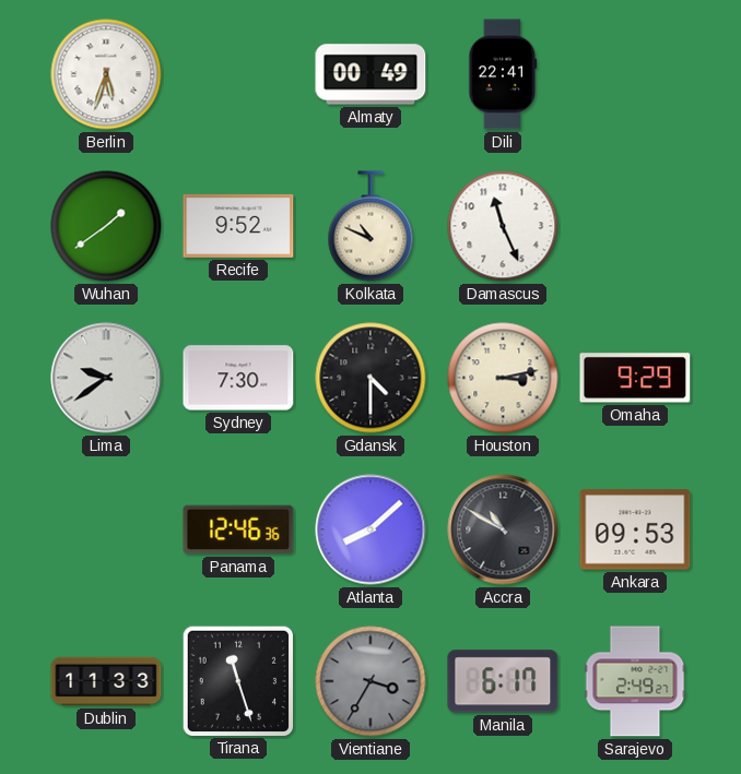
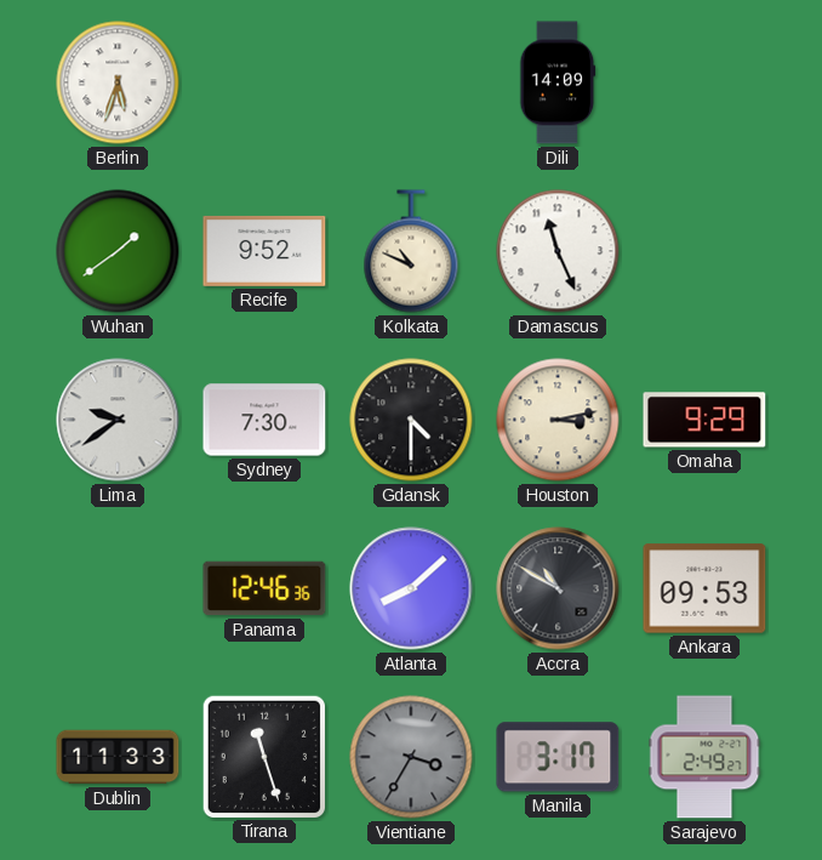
Almaty: 00:49 -> none (370, 74)
Dili: 22:41 -> 14:09 (558, 82)
Manila: 6:17 -> 3:17 (558, 757)
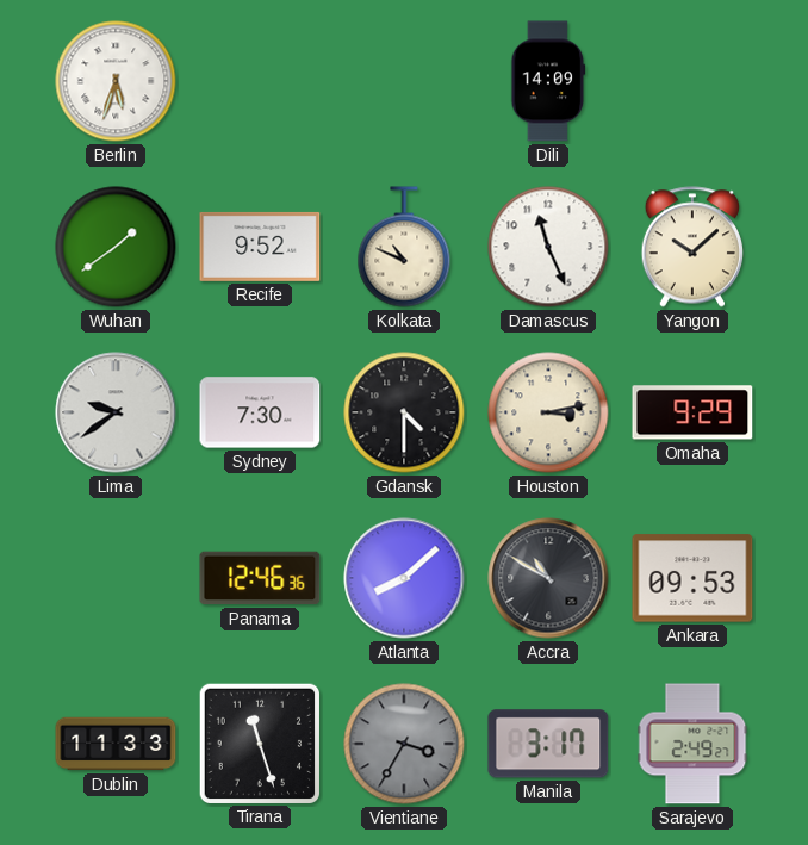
Yangon: none -> 10:08 (691, 247)
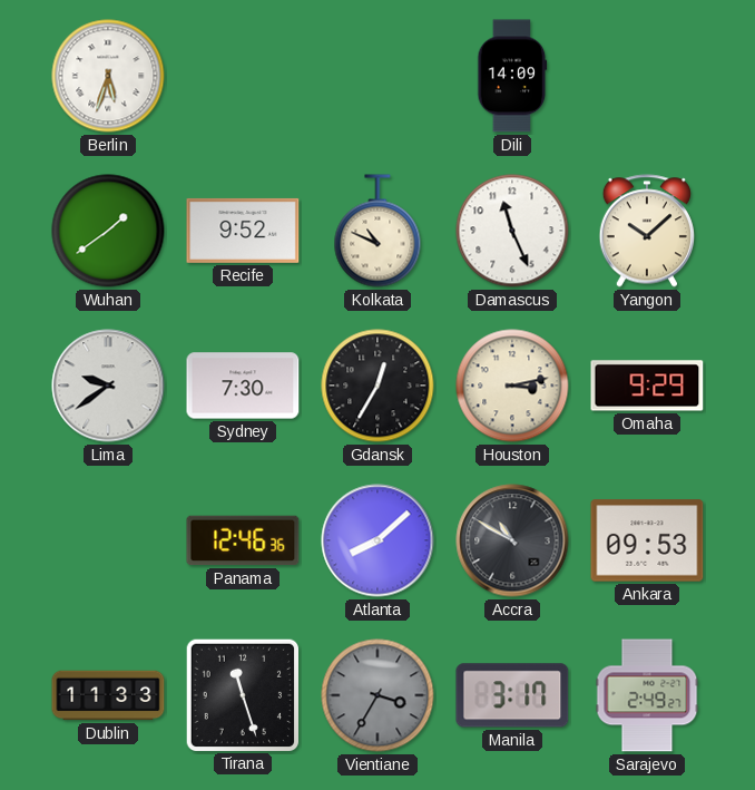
Gdansk: 4:30 -> 12:35 (377, 386)
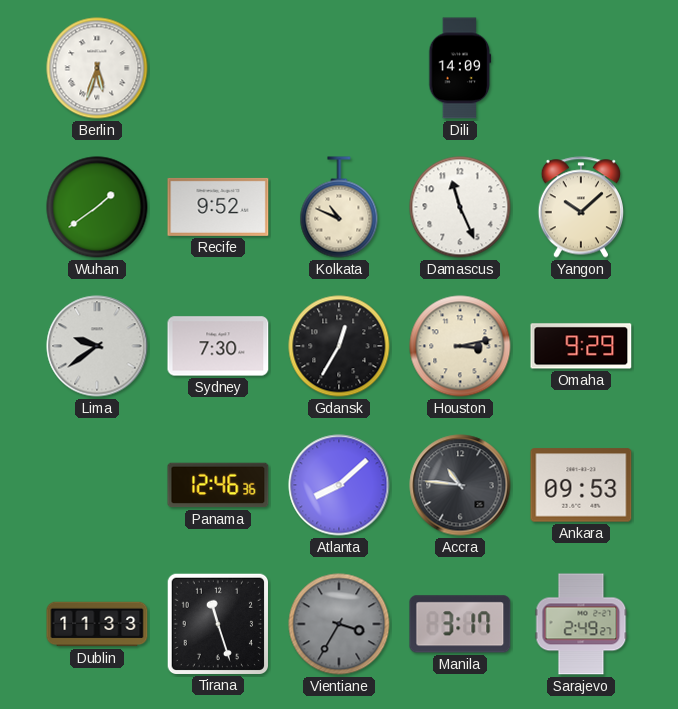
Accra: 10:50 -> 10:46 (460, 485)
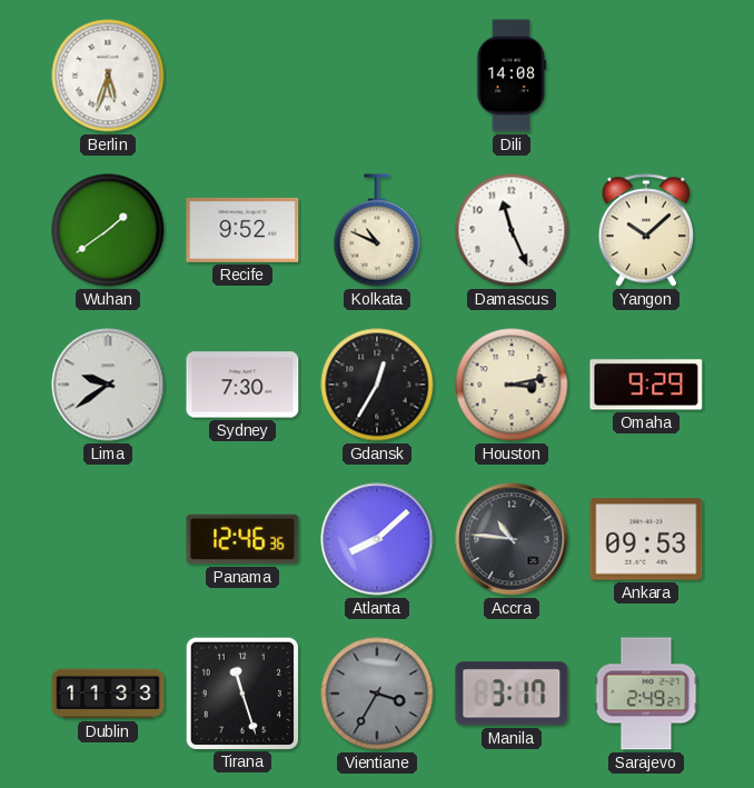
Dili: 14:09 -> 14:08 (512, 76)
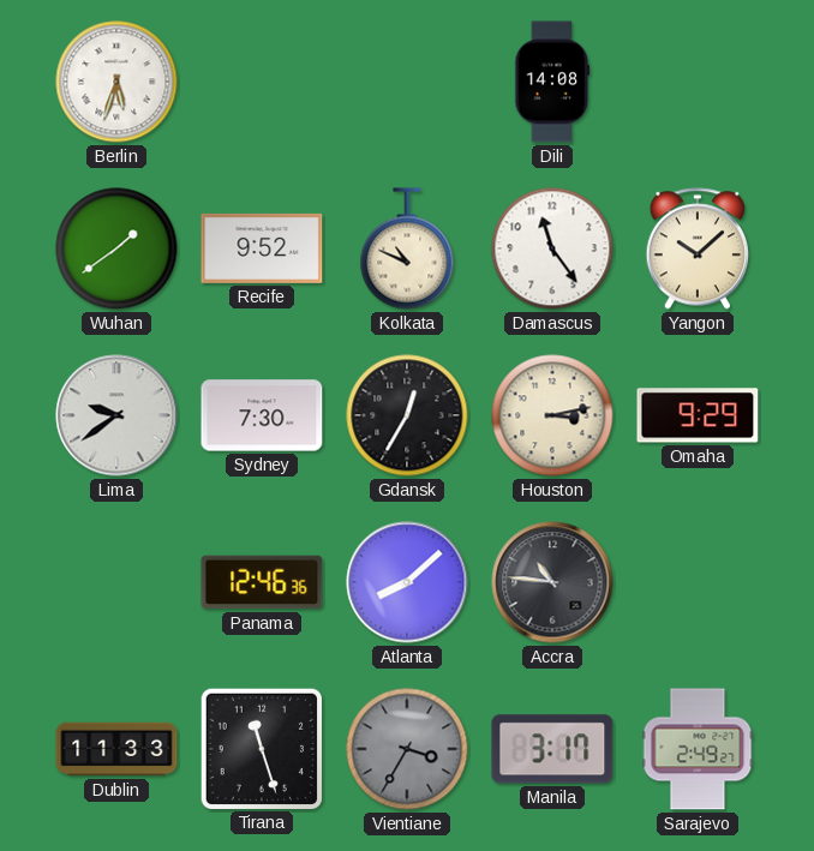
Damascus: 11:26 -> 11:24 (552, 248)
Ankara: 09:53 -> none (646, 539)
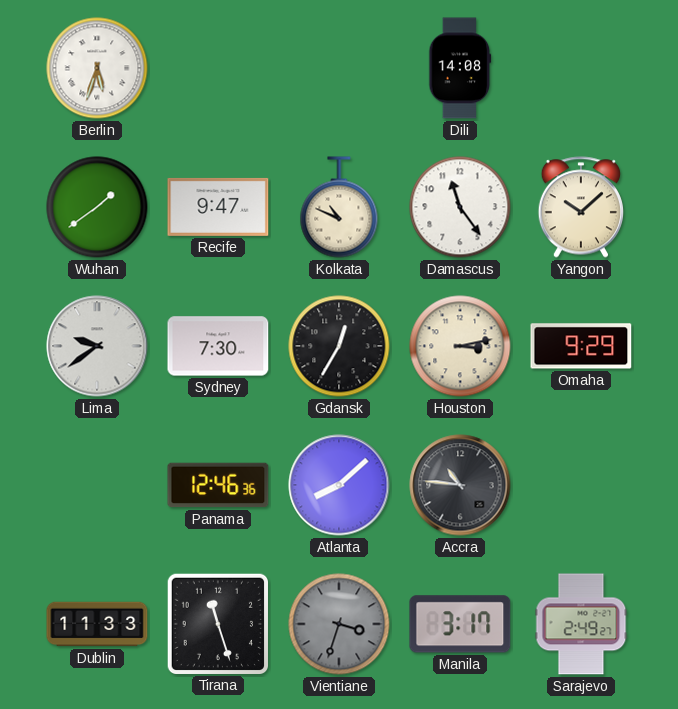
Recife: 9:52 -> 9:47 (218, 207)
Vientiane: 3:35 -> 3:33 (339, 624)
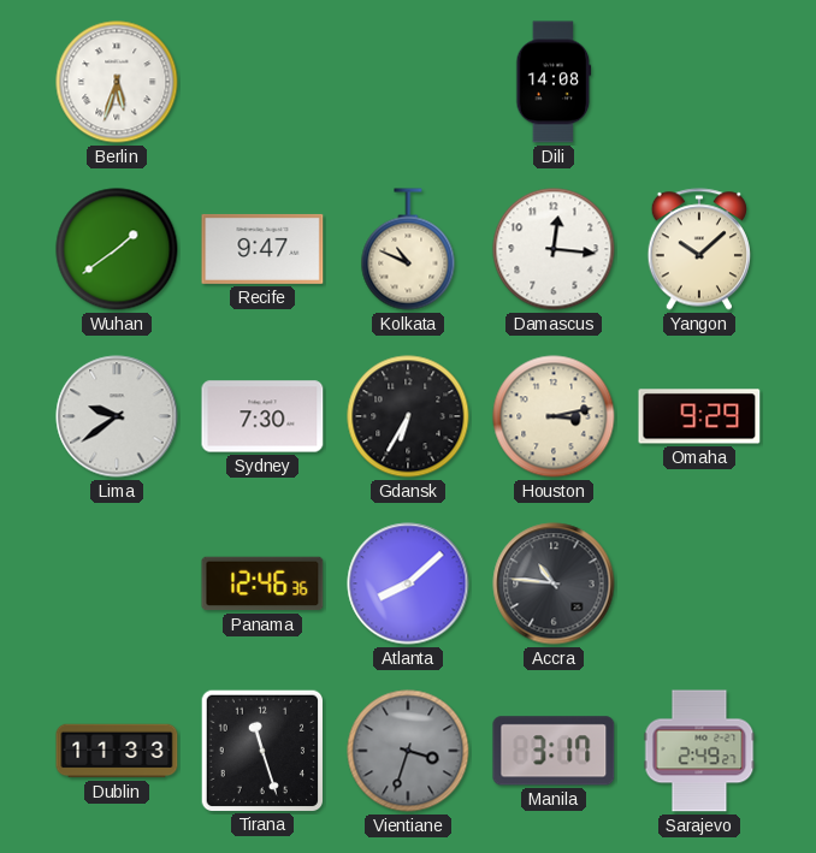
Damascus: 11:24 -> 12:16 (554, 249)
Gdansk: 12:35 -> 6:35 (408, 416)
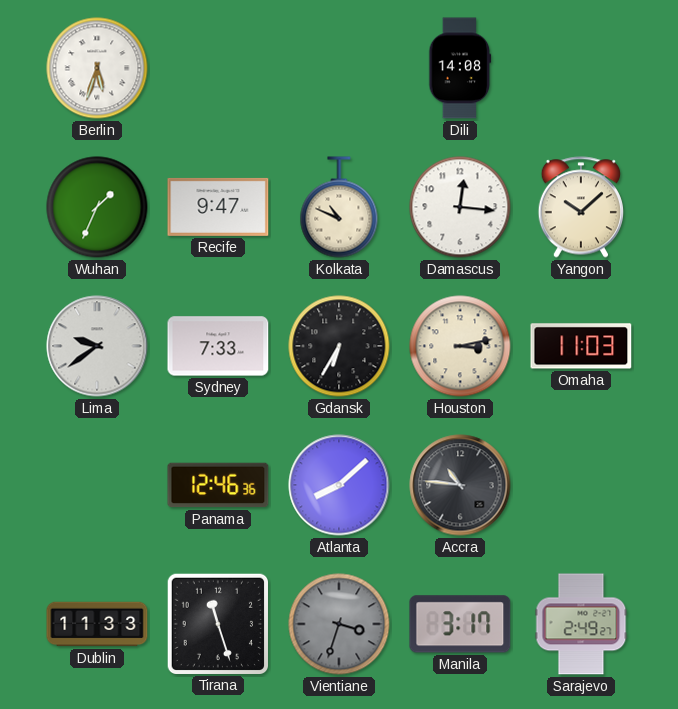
Wuhan: 1:39 -> 1:34 (97, 207)
Sydney: 7:30 -> 7:33 (218, 346)
Omaha: 9:29 -> 11:03 (581, 346)
